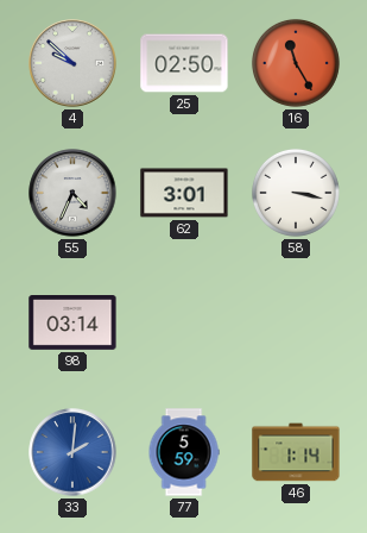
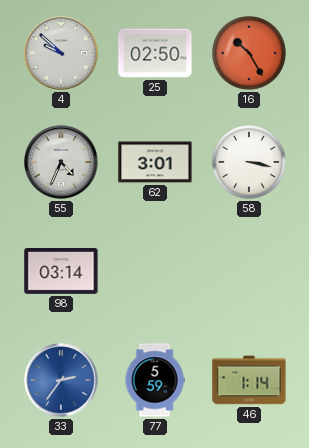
16: 11:25 -> 10:25 (249, 53)
33: 2:01 -> 2:36 (61, 380)
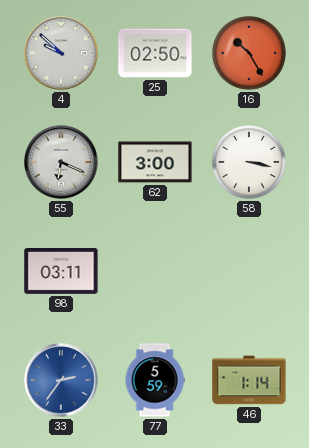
55: 4:34 -> 6:19 (61, 162)
62: 3:01 -> 3:00 (155, 162)
98: 03:14 -> 03:11 (61, 272)
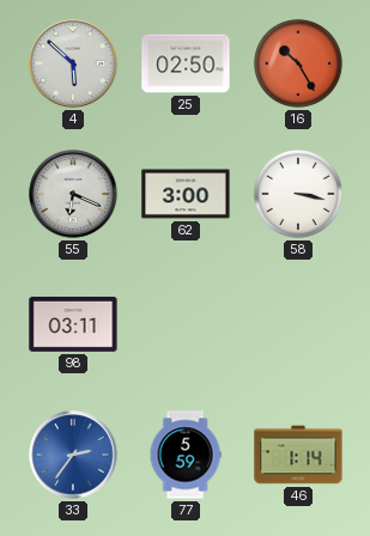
4: 9:52 -> 5:52 (73, 63)
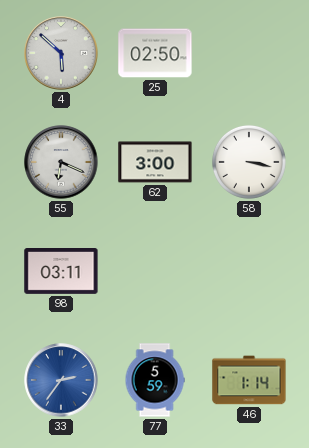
16: 10:25 -> none (298, 63)
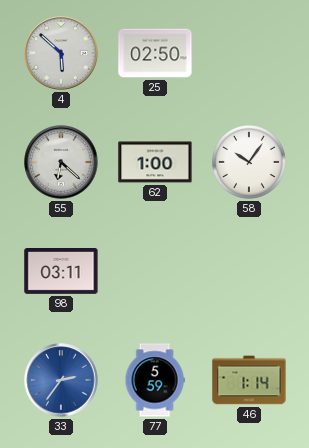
55: 6:19 -> 6:22 (61, 162)
62: 3:00 -> 1:00 (155, 162)
58: 3:17 -> 10:06 (249, 162)
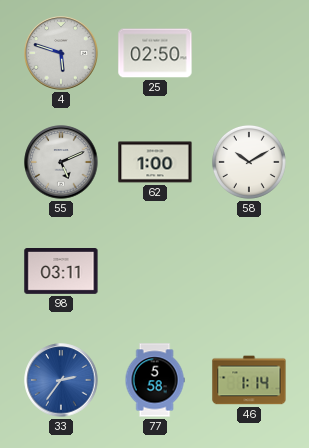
4: 5:52 -> 5:48 (61, 53)
55: 6:22 -> 5:11 (61, 162)
58: 10:06 -> 10:10 (249, 162)
77: 5:59 -> 5:58 (155, 380)
